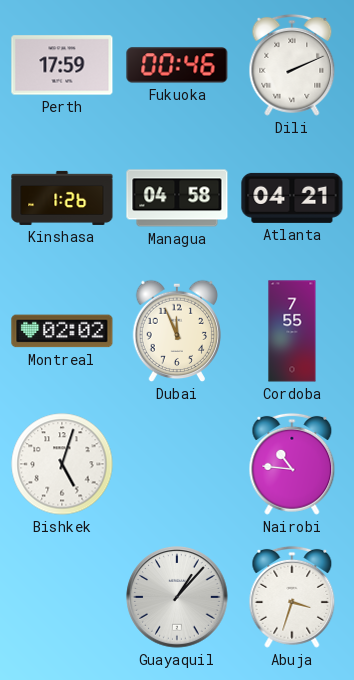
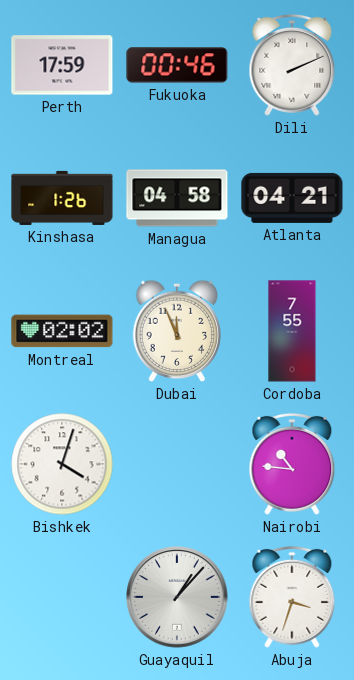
Bishkek: 5:03 -> 4:03 (62, 464)
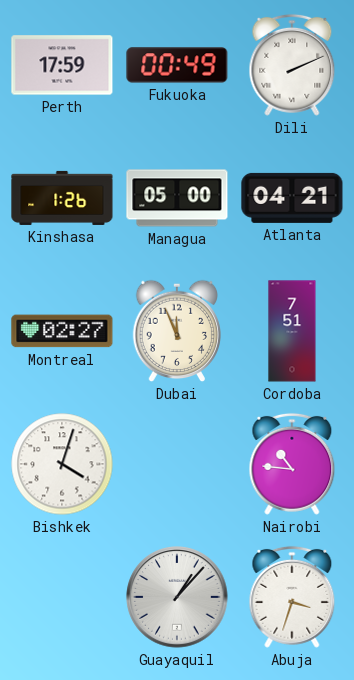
Fukuoka: 00:46 -> 00:49 (177, 65)
Managua: 04:58 -> 05:00 (177, 198)
Montreal: 02:02 -> 02:27 (62, 331)
Cordoba: 7:55 -> 7:51 (292, 331)
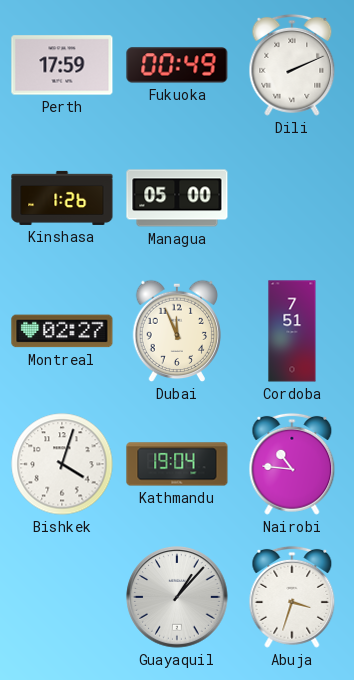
Atlanta: 04:21 -> none (292, 198)
Kathmandu: none -> 19:04 (177, 464)
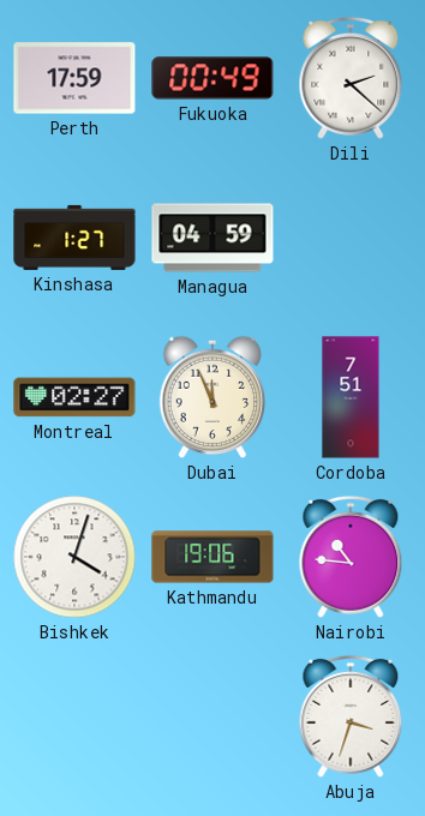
Dili: 2:11 -> 2:22 (351, 78)
Kinshasa: 1:26 -> 1:27 (74, 238)
Managua: 05:00 -> 04:59 (212, 238)
Kathmandu: 19:04 -> 19:06 (212, 557)
Guayaquil: 1:07 -> none (177, 597)
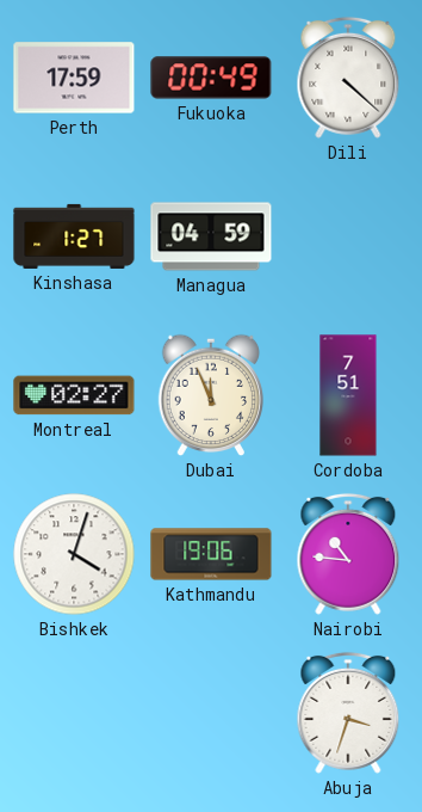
Dili: 2:22 -> 4:22 (348, 78)
